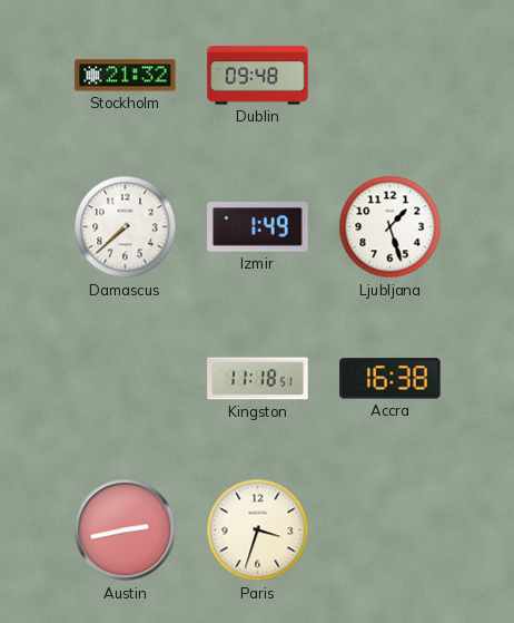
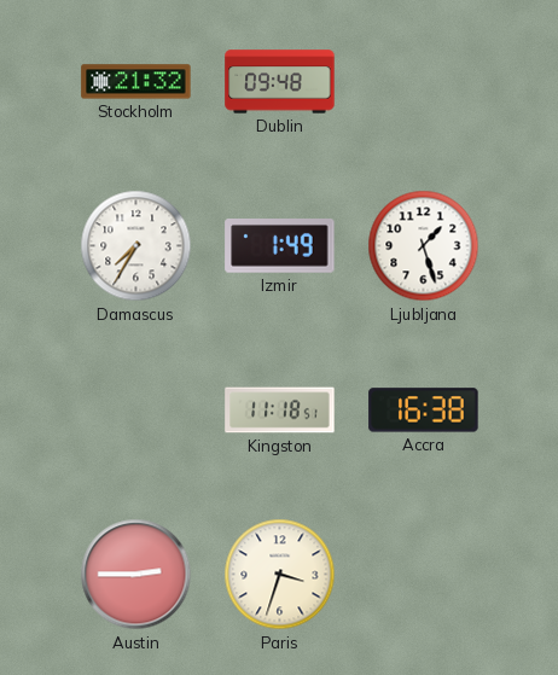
Damascus: 7:38 -> 7:35 (136, 246)
Austin: 2:43 -> 2:45 (136, 575)
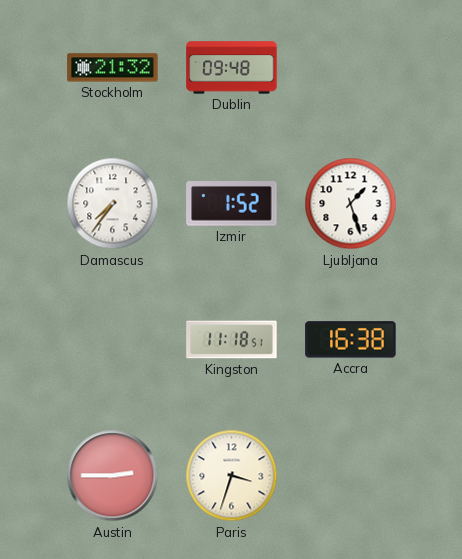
Damascus: 7:35 -> 7:36 (113, 204)
Izmir: 1:49 -> 1:52 (232, 204)
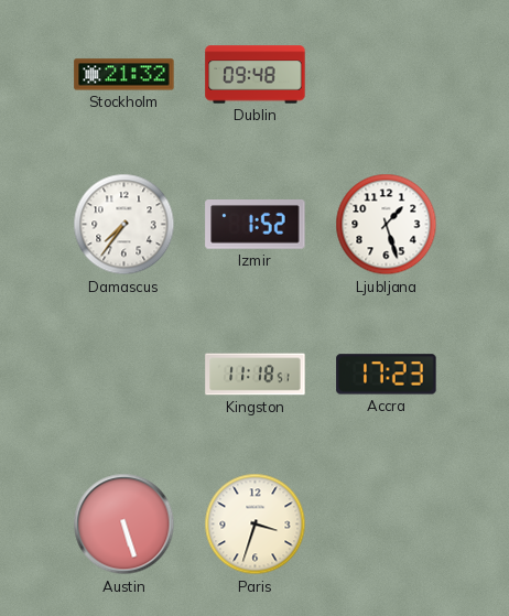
Accra: 16:38 -> 17:23 (387, 375)
Austin: 2:45 -> 5:27 (124, 525)
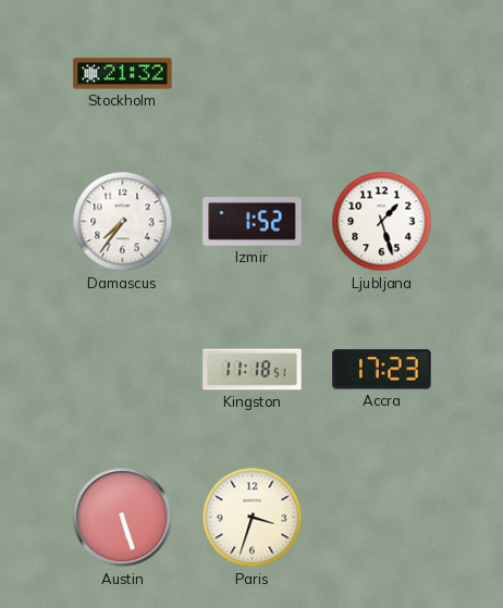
Dublin: 09:48 -> none (256, 75)
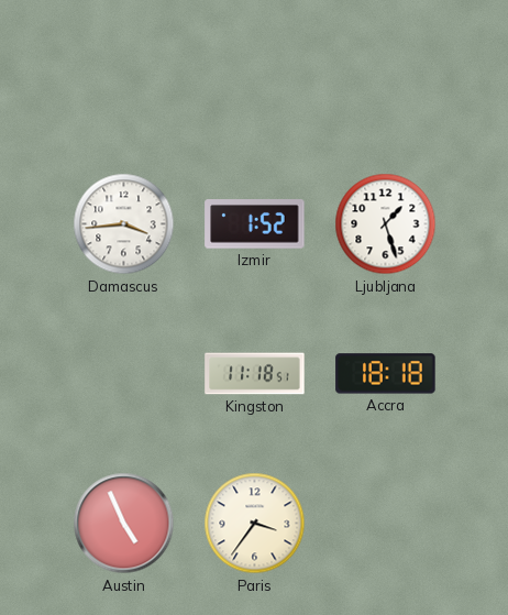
Stockholm: 21:32 -> none (123, 74)
Damascus: 7:36 -> 3:44 (124, 224)
Accra: 17:23 -> 18:18 (386, 374)
Austin: 5:27 -> 4:56 (124, 524)
Paris: 3:33 -> 3:36 (255, 524)
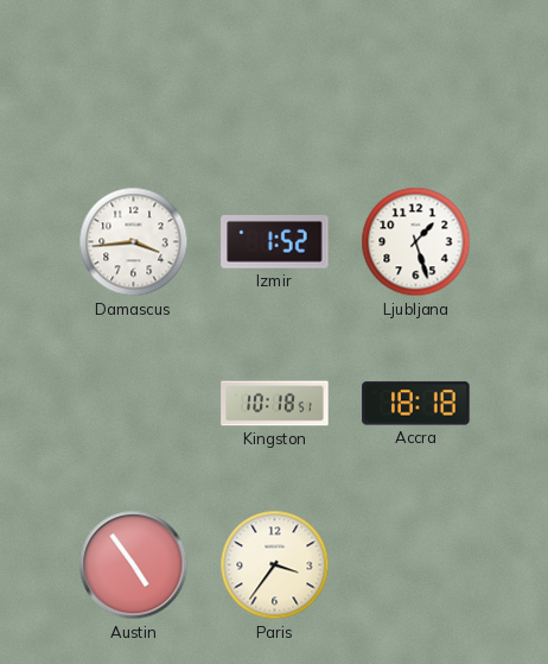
Kingston: 11:18 -> 10:18 (275, 404)
Austin: 4:56 -> 4:54 (134, 565)
